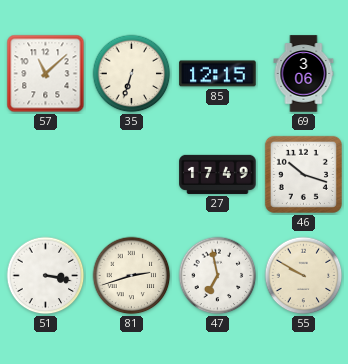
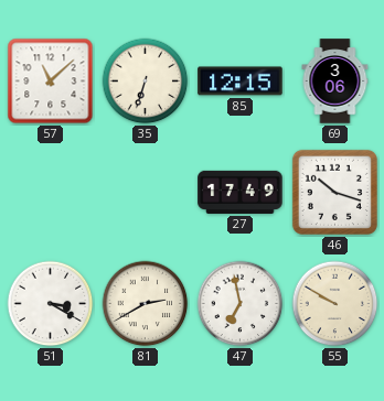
51: 3:17 -> 3:20 (51, 304)
81: 2:42 -> 2:40 (146, 304)
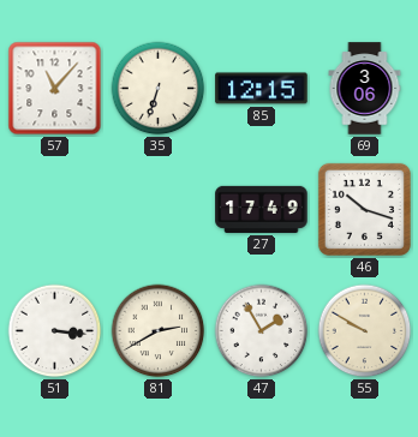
57: 11:08 -> 11:07 (55, 89)
51: 3:20 -> 3:16 (55, 331)
47: 6:58 -> 1:55 (262, 331)
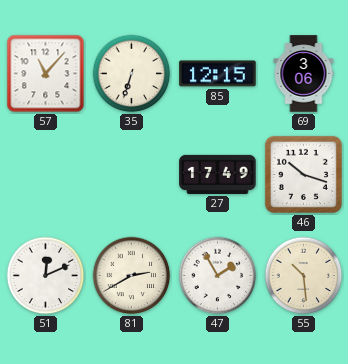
51: 3:16 -> 12:11 (46, 276)
55: 9:50 -> 10:29 (304, 276)
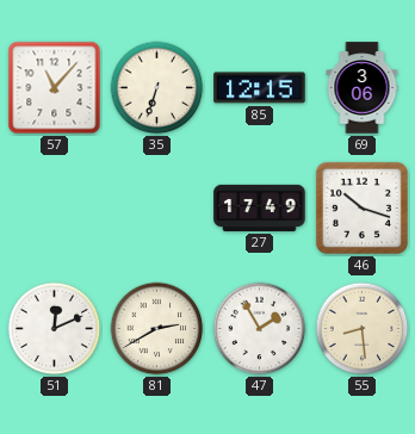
55: 10:29 -> 8:29 (363, 329)
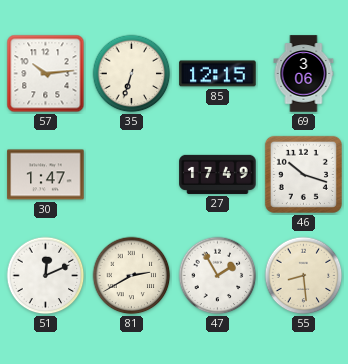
57: 11:07 -> 10:14 (46, 74)
30: none -> 1:47 (46, 175)
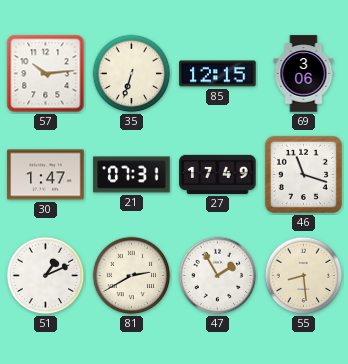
21: none -> 07:31 (132, 175)
46: 10:18 -> 11:18 (303, 174)
51: 12:11 -> 1:11 (46, 276)
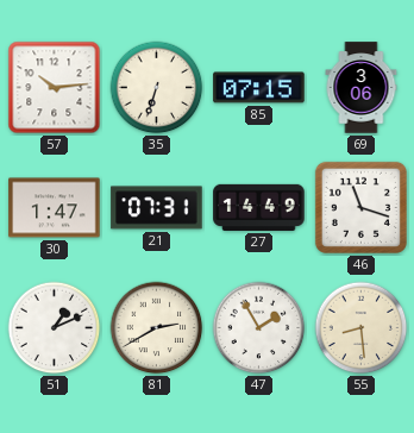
85: 12:15 -> 07:15 (259, 88)
27: 17:49 -> 14:49 (259, 207)
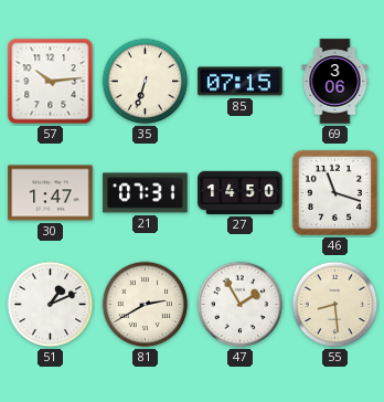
27: 14:49 -> 14:50 (241, 192)
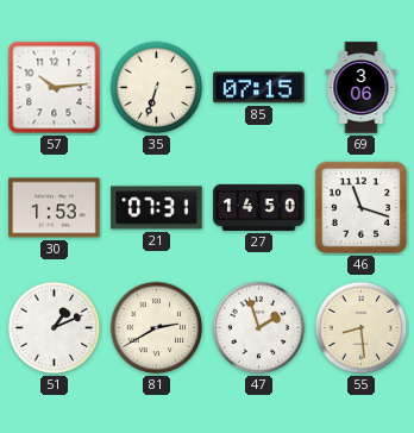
30: 1:47 -> 1:53 (55, 208)
47: 1:55 -> 1:57 (259, 328)
